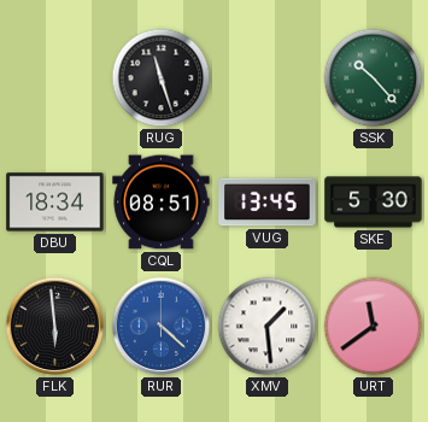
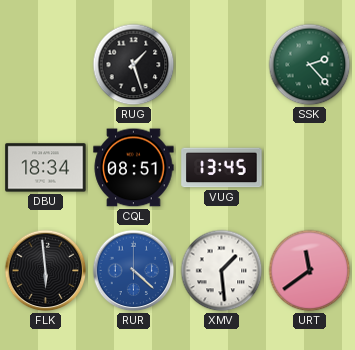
RUG: 11:27 -> 1:27 (134, 65)
SSK: 10:23 -> 2:23 (310, 65)
SKE: 5:30 -> none (374, 203)
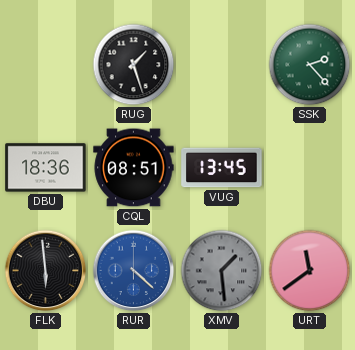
DBU: 18:34 -> 18:36 (46, 168)
XMV dial: white -> grey (222, 271)
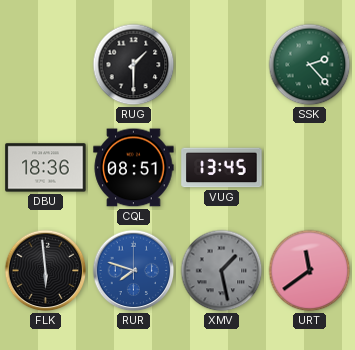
RUG: 1:27 -> 1:30 (134, 65)
RUR: 4:22 -> 7:48 (134, 271)
XMV: 1:29 -> 1:28 (222, 271)
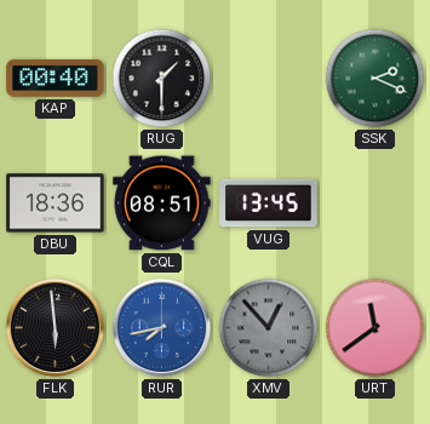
KAP: none -> 00:40 (56, 78)
SSK: 2:23 -> 2:19 (375, 79)
RUR: 7:48 -> 7:43 (162, 328)
XMV: 1:28 -> 12:53 (269, 328)
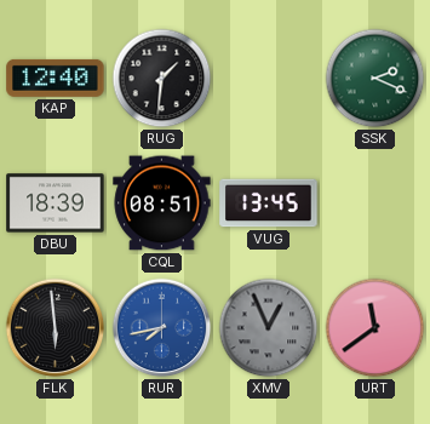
KAP: 00:40 -> 12:40 (56, 78)
RUG: 1:30 -> 1:31 (162, 79)
DBU: 18:36 -> 18:39 (56, 204)
XMV: 12:53 -> 12:56 (269, 328)
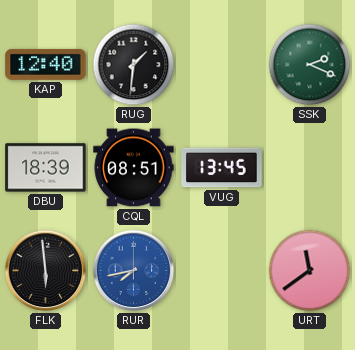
XMV: 12:56 -> none (269, 328)
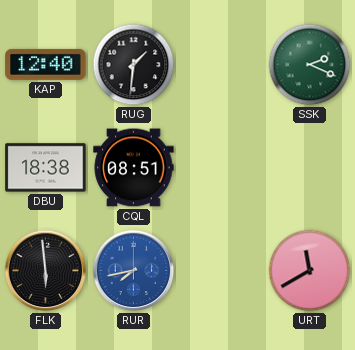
DBU: 18:39 -> 18:38 (46, 168)
VUG: 13:45 -> none (222, 168)
URT: 11:39 -> 11:40 (310, 271)
